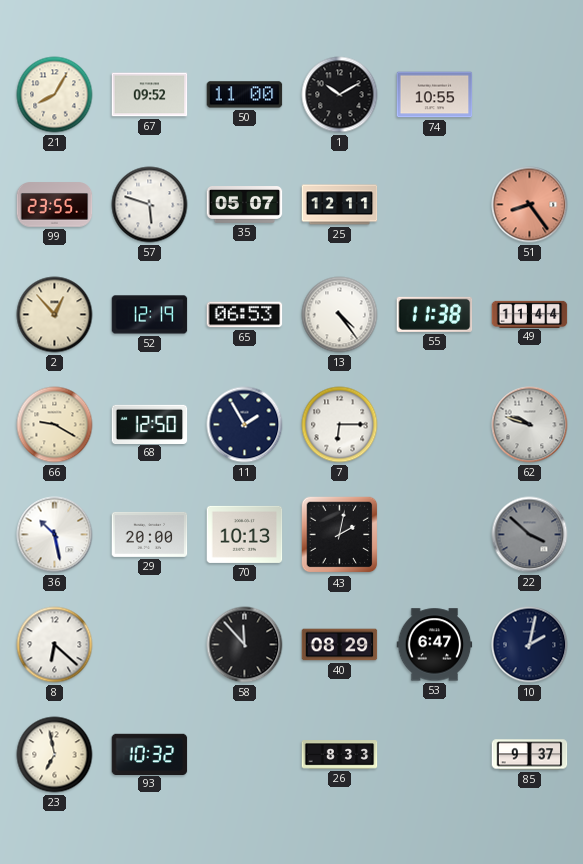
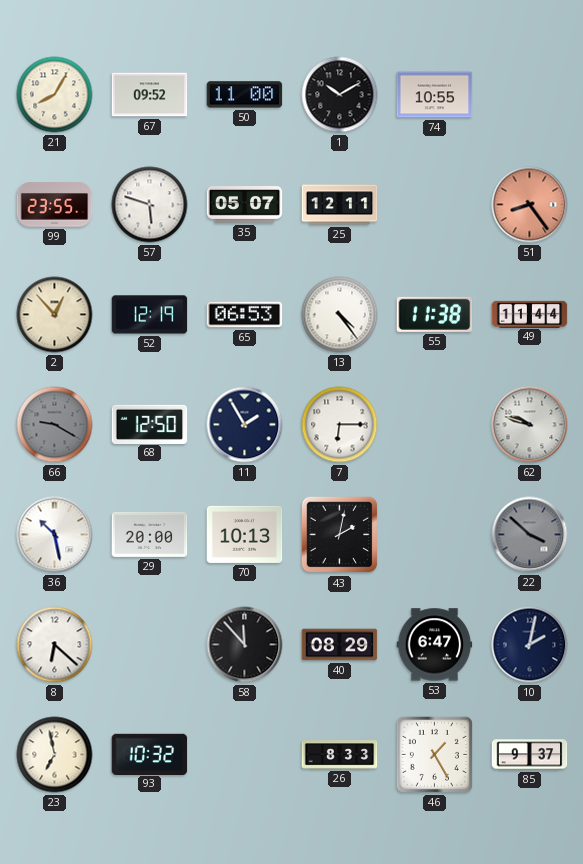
66 dial: cream -> grey (55, 425)
46: none -> 1:25 (434, 754)
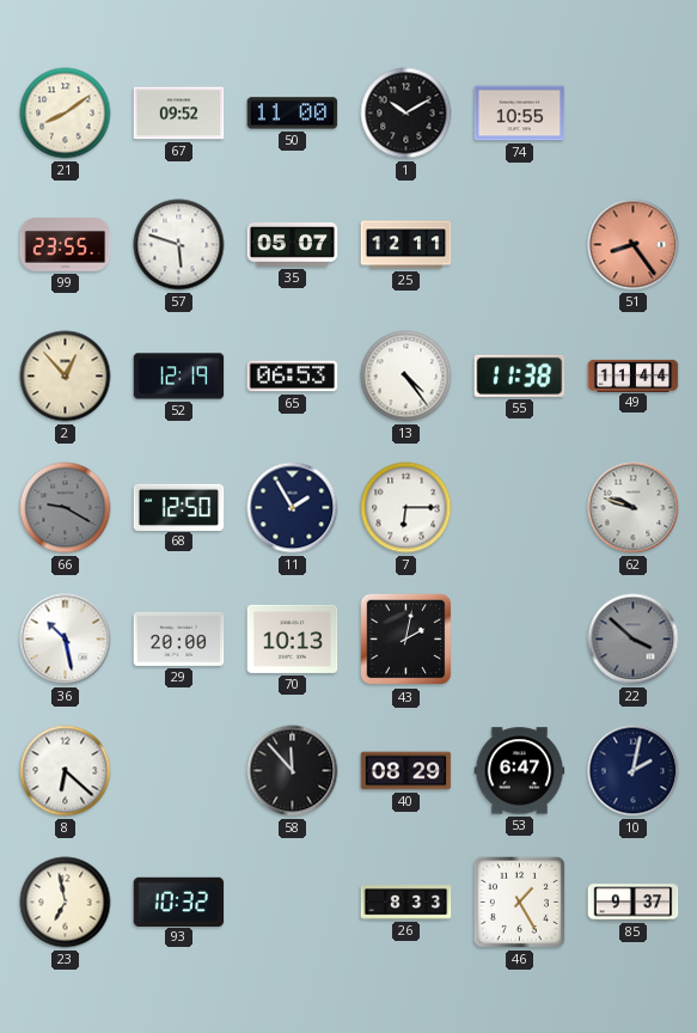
21: 8:05 -> 8:09 (66, 114)
